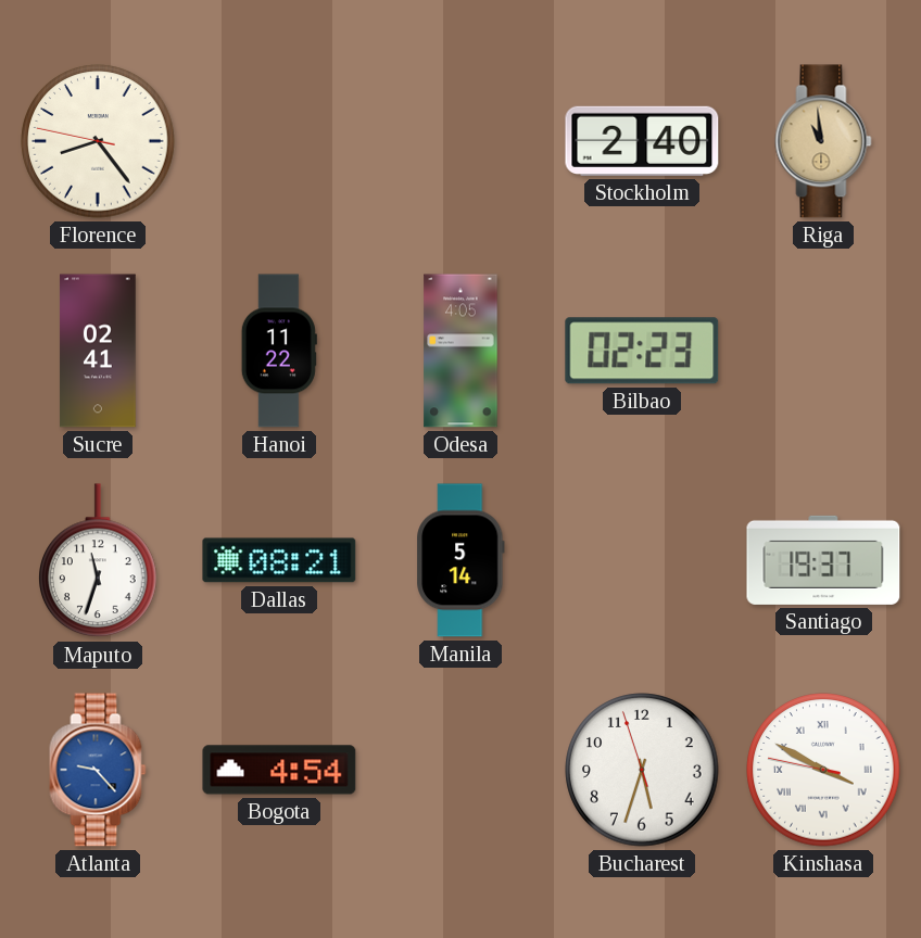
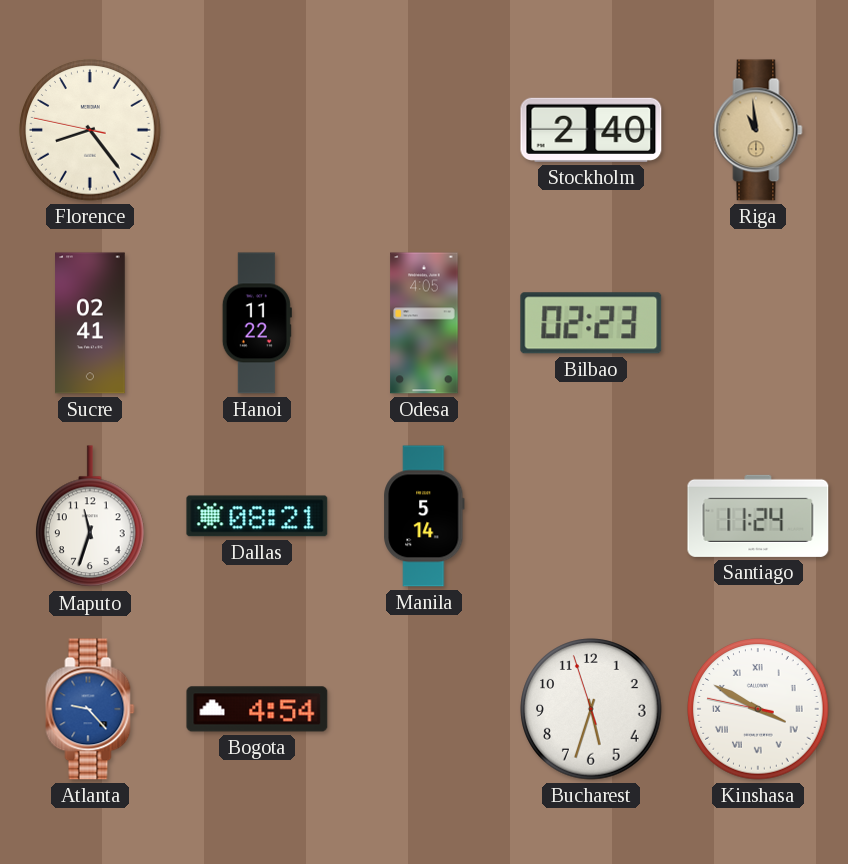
Santiago: 19:37 -> 11:24 (758, 516)
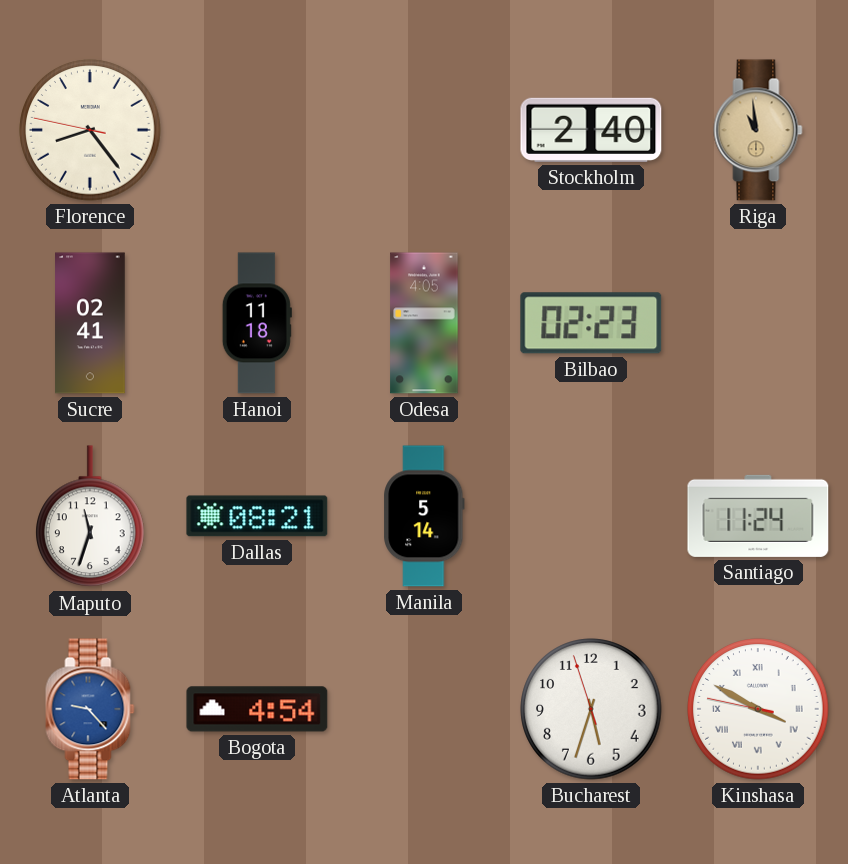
Hanoi: 11:22 -> 11:18 (257, 323)
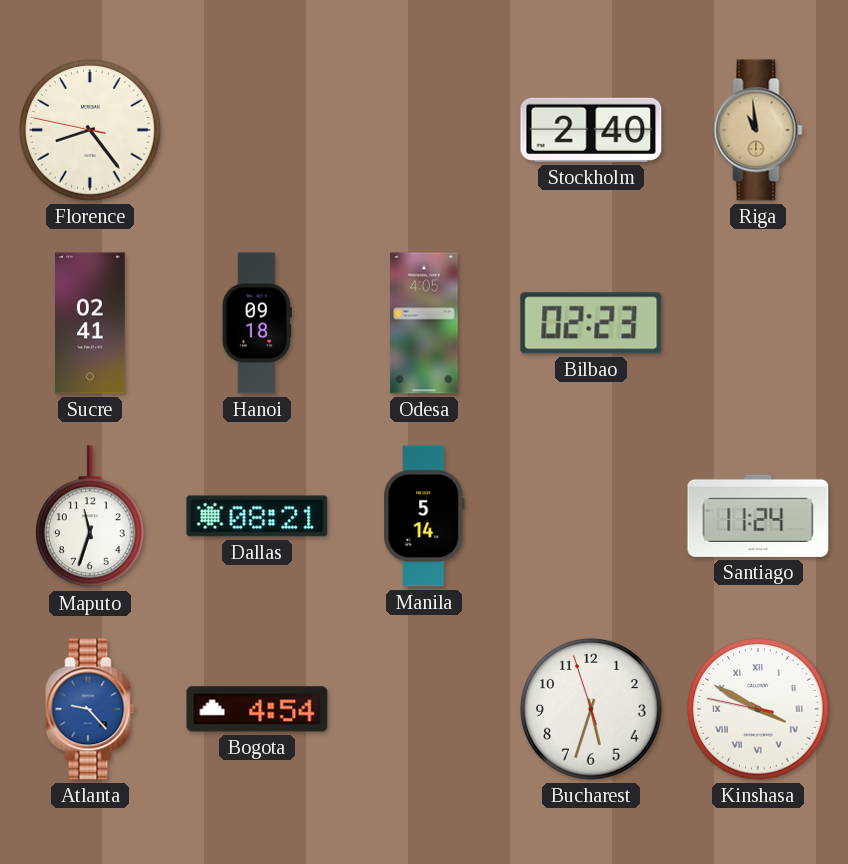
Hanoi: 11:18 -> 09:18 (257, 323)
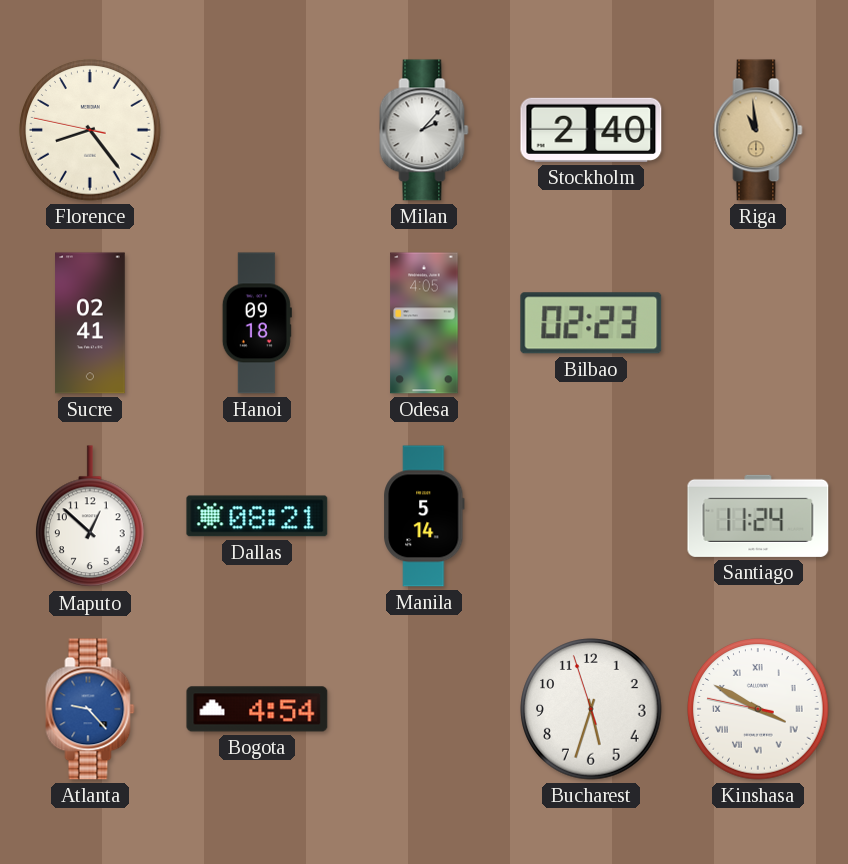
Milan: none -> 2:07 (424, 130)
Maputo: 11:33 -> 12:52 (91, 517)
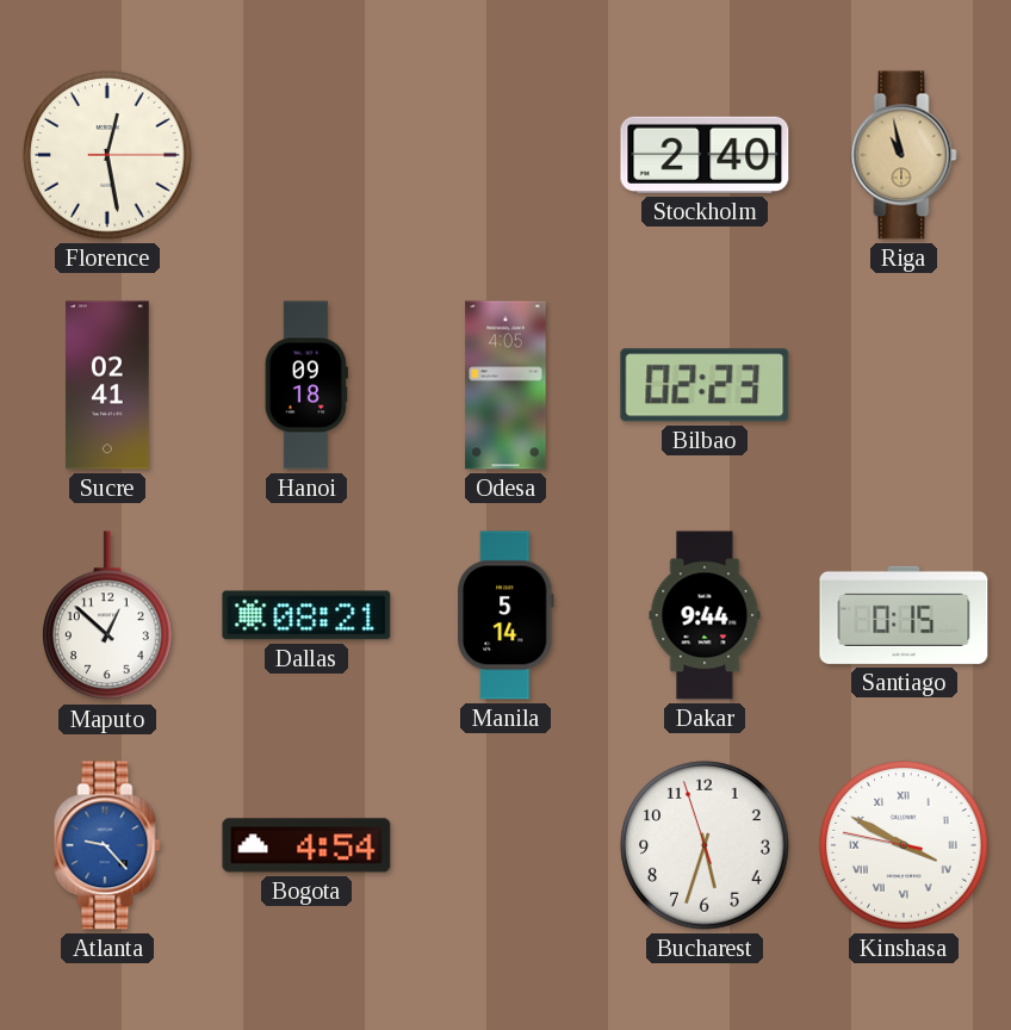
Florence: 8:23 -> 12:28 (107, 155)
Milan: 2:07 -> none (424, 130)
Riga: 10:59 -> 10:58 (904, 155)
Dakar: none -> 9:44 (705, 615)
Santiago: 11:24 -> 0:15 (904, 615)
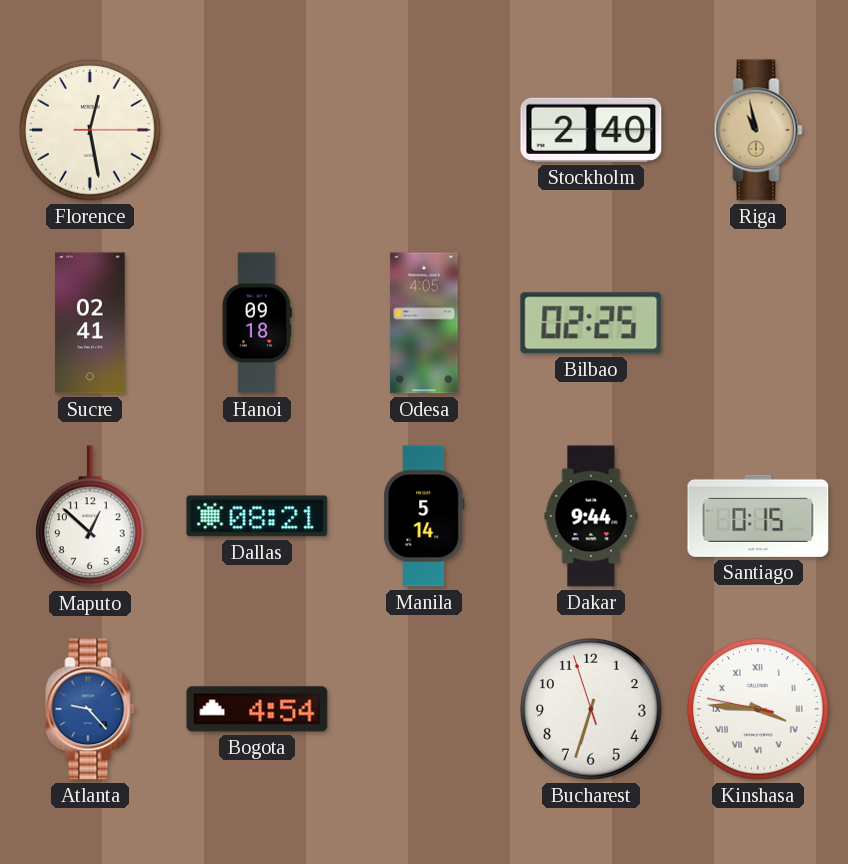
Bilbao: 02:23 -> 02:25 (591, 323)
Bucharest: 5:32 -> 6:32 (591, 709)
Kinshasa: 3:49 -> 3:45 (758, 709)
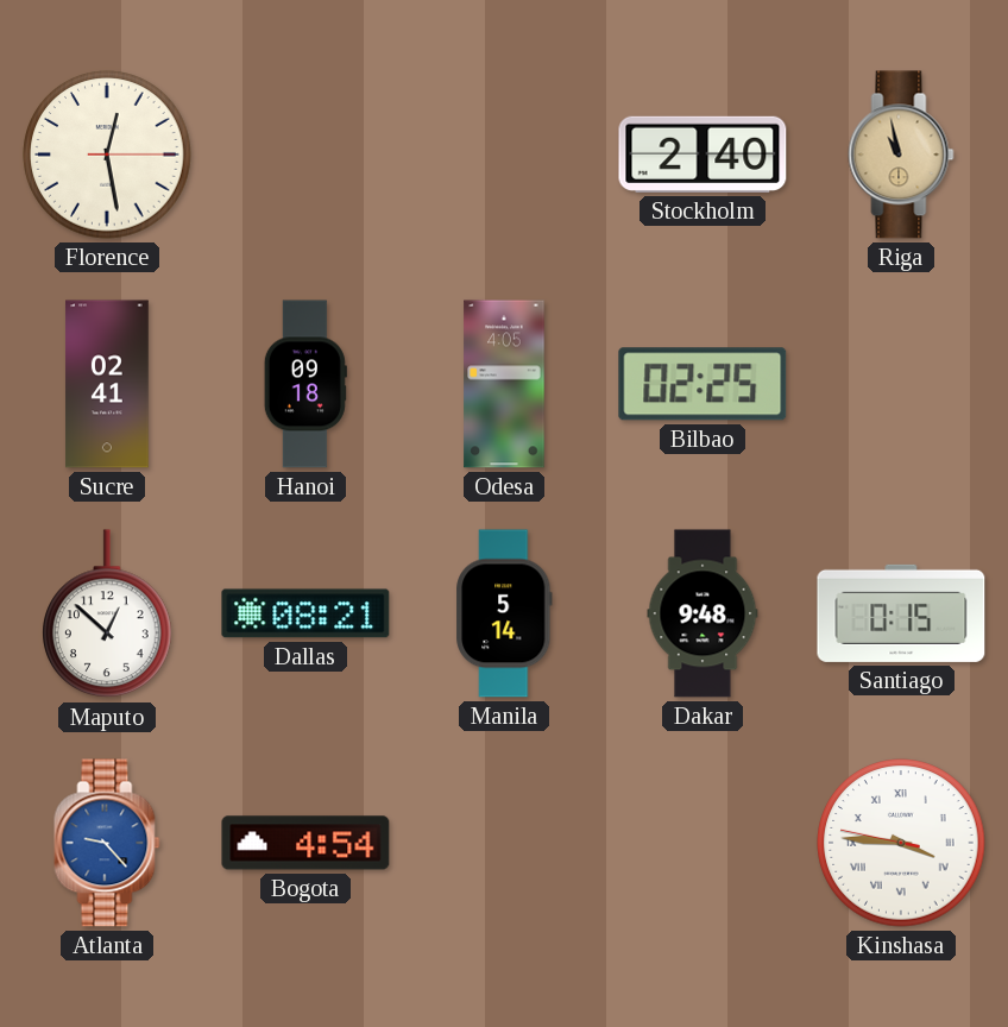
Dakar: 9:44 -> 9:48 (703, 613)
Bucharest: 6:32 -> none (591, 709)
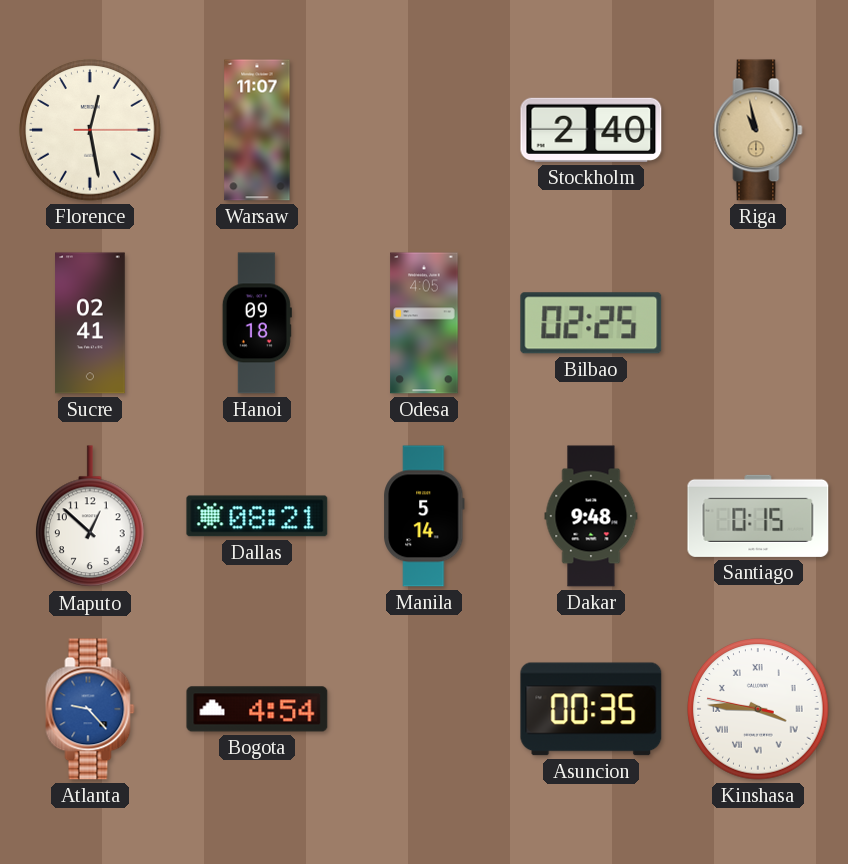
Warsaw: none -> 11:07 (257, 130)
Asuncion: none -> 00:35 (591, 709)
